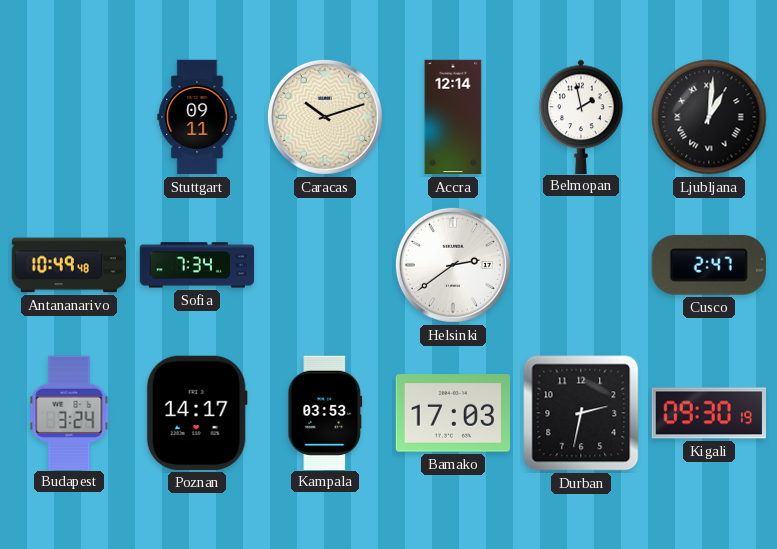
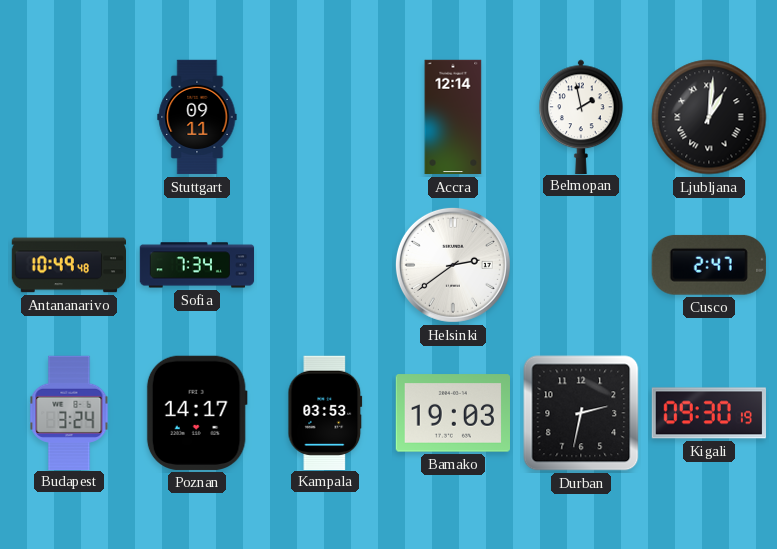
Caracas: 10:12 -> none (325, 117)
Bamako: 17:03 -> 19:03 (452, 413)
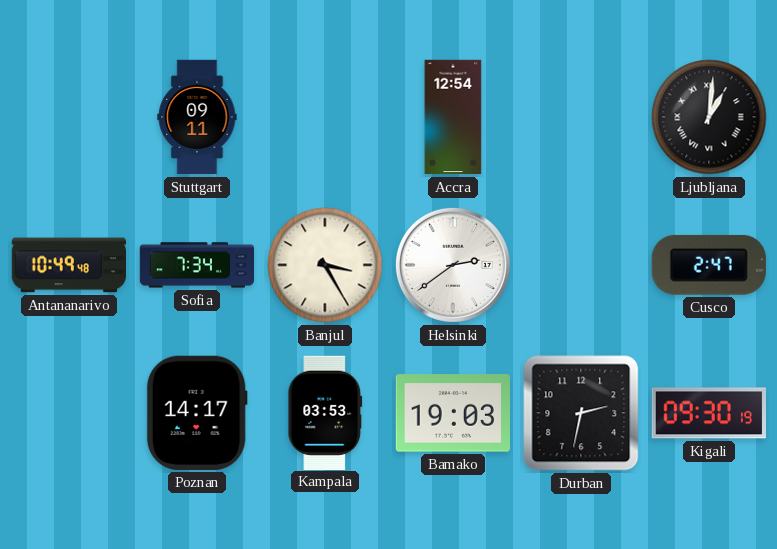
Accra: 12:14 -> 12:54 (453, 117)
Belmopan: 1:58 -> none (581, 116)
Banjul: none -> 3:25 (325, 265)
Budapest: 3:24 -> none (69, 412)
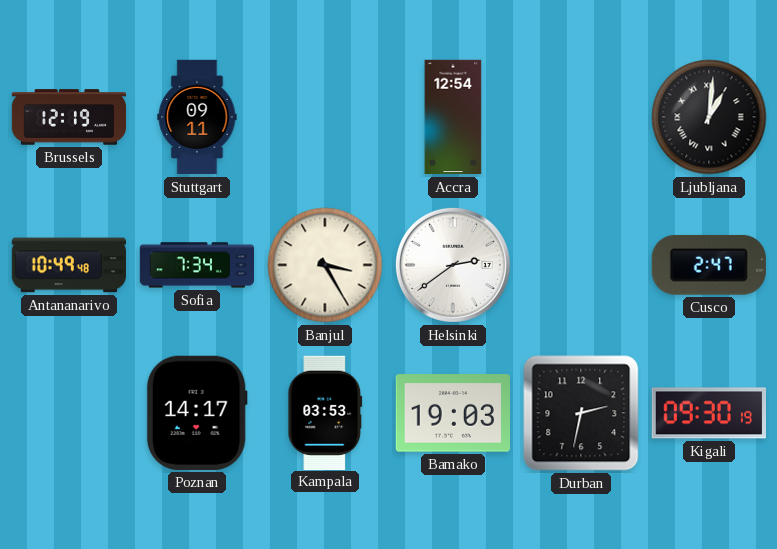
Brussels: none -> 12:19 (69, 117)
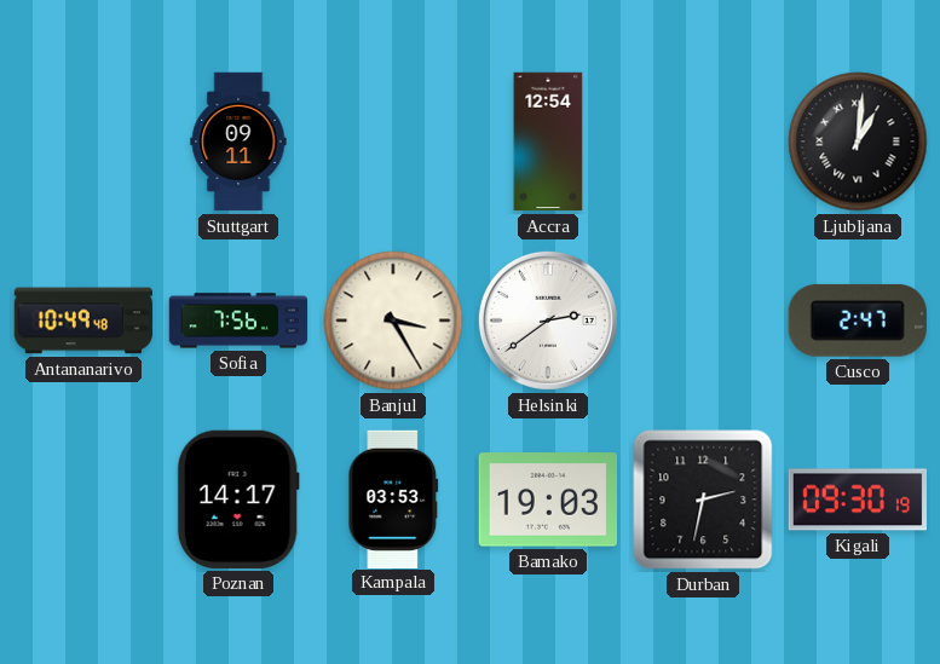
Brussels: 12:19 -> none (69, 117)
Sofia: 7:34 -> 7:56 (238, 321)
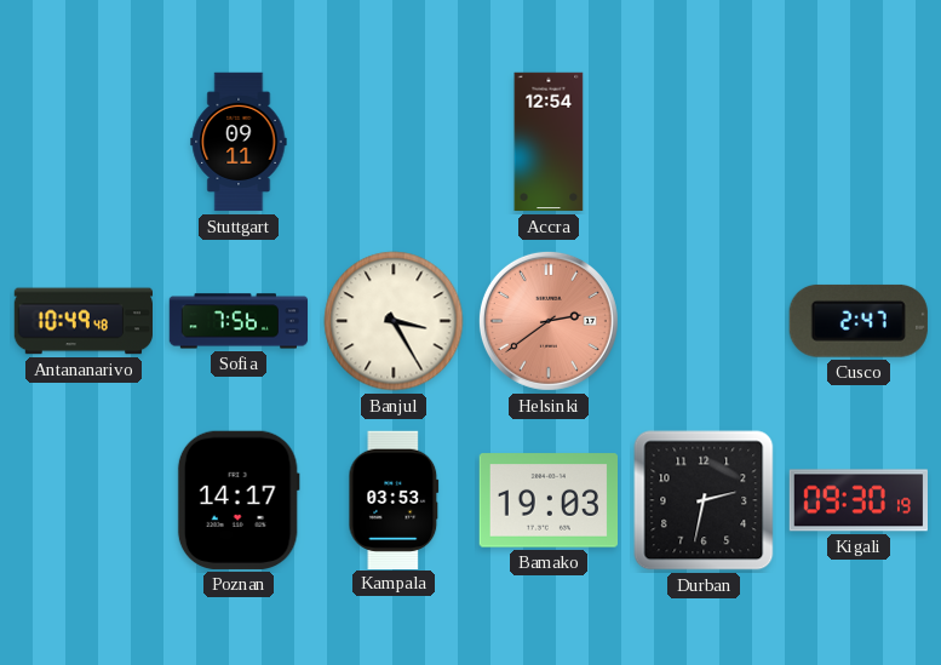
Ljubljana: 1:01 -> none (858, 142)
Helsinki dial: white -> salmon (549, 321)
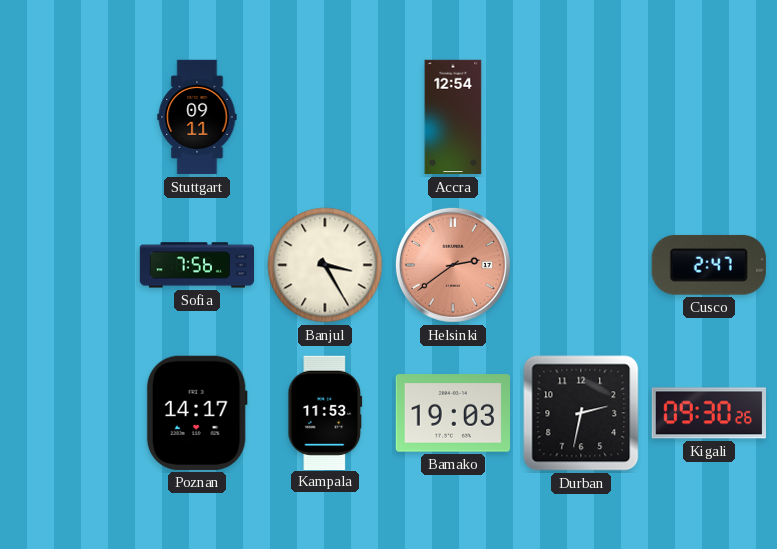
Antananarivo: 10:49 -> none (82, 321)
Kampala: 03:53 -> 11:53 (325, 412)
Kigali: 09:30:19 -> 09:30:26 (708, 413)
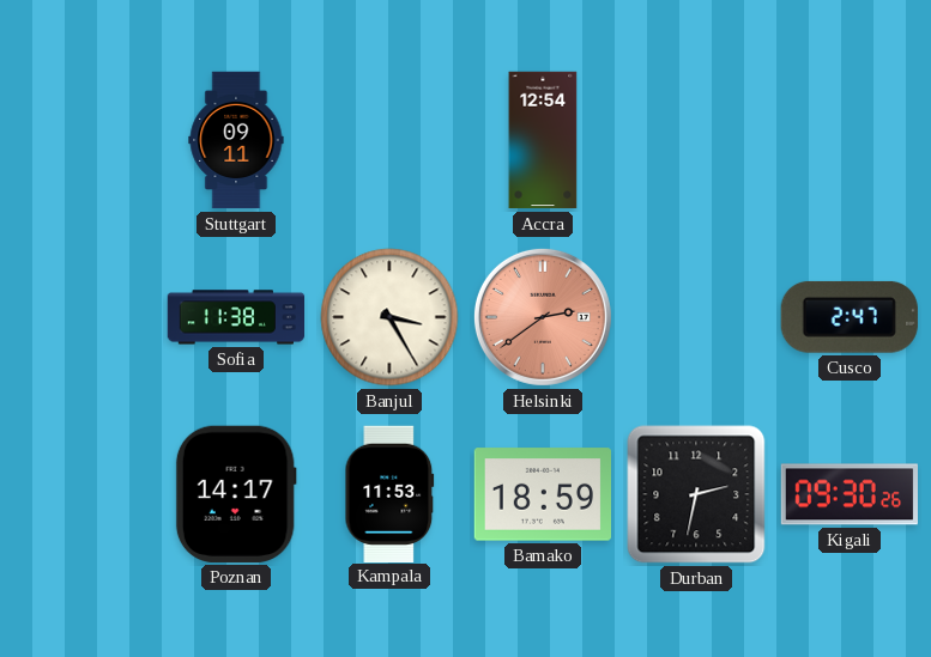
Sofia: 7:56 -> 11:38 (236, 317)
Bamako: 19:03 -> 18:59 (542, 494)
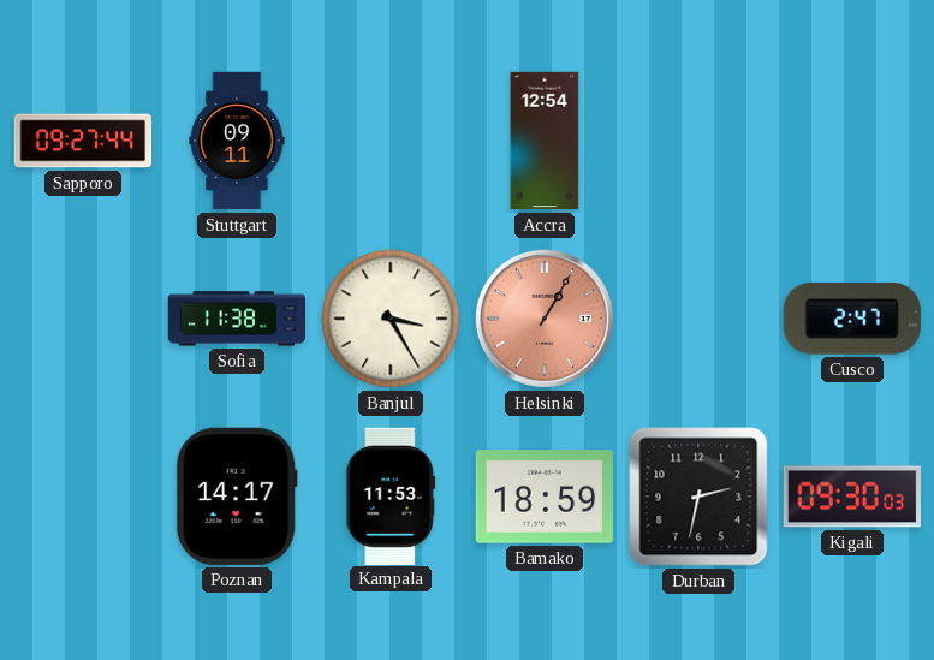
Sapporo: none -> 09:27 (83, 141)
Helsinki: 2:39 -> 1:05 (545, 319)
Kigali: 09:30:26 -> 09:30:03 (851, 497)
